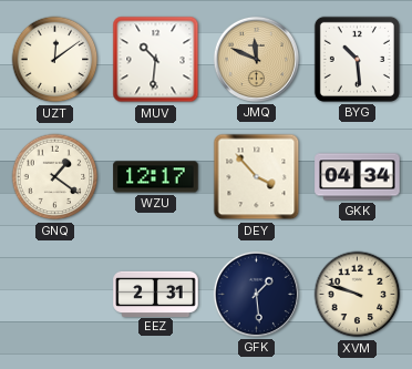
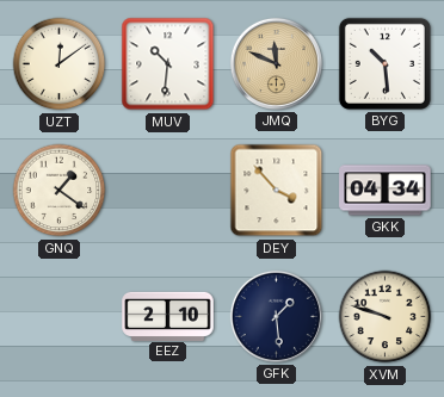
WZU: 12:17 -> none (156, 177)
EEZ: 2:31 -> 2:10 (168, 316)
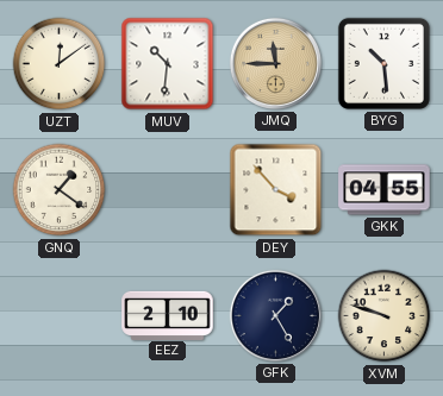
JMQ: 11:49 -> 11:45 (275, 63)
GKK: 04:34 -> 04:55 (385, 190)
GFK: 1:29 -> 1:25 (275, 315)
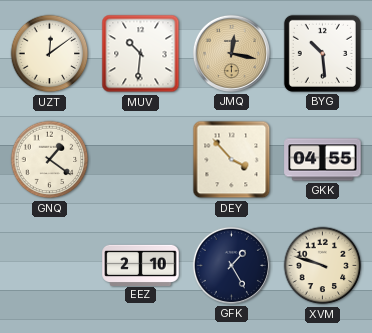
JMQ: 11:45 -> 12:17 (231, 53)
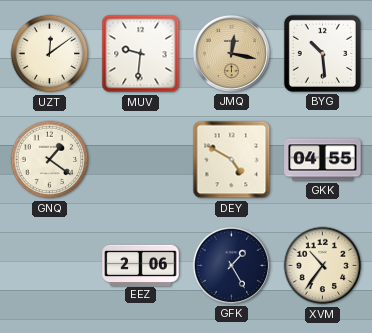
MUV: 10:31 -> 9:31 (141, 54)
DEY: 3:53 -> 4:50 (232, 160)
EEZ: 2:10 -> 2:06 (141, 265)
XVM: 9:48 -> 10:36 (323, 266)
